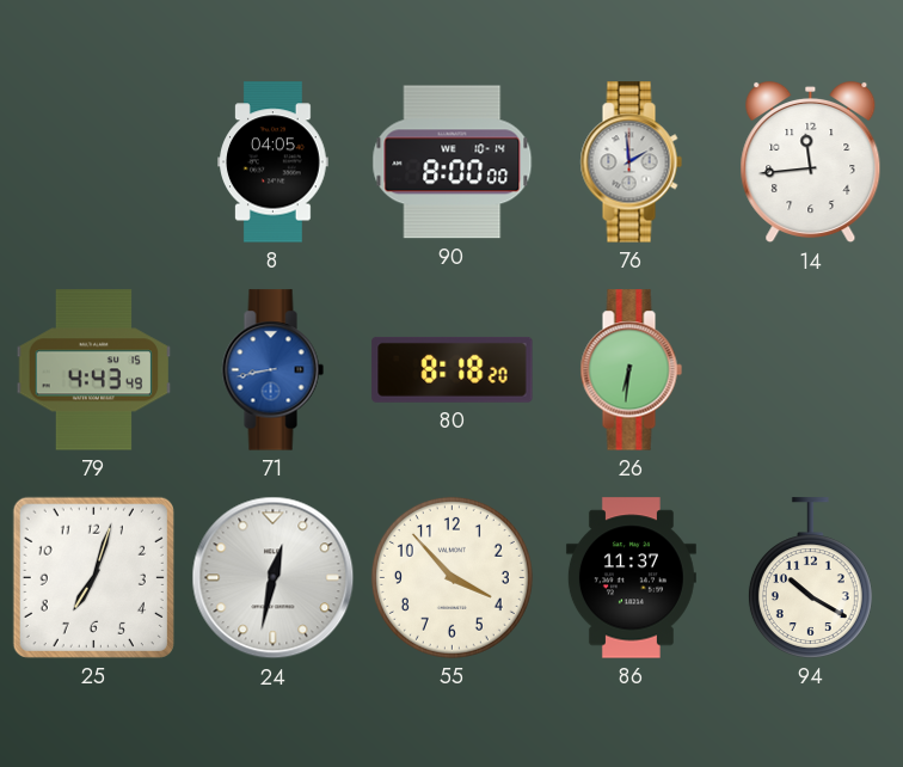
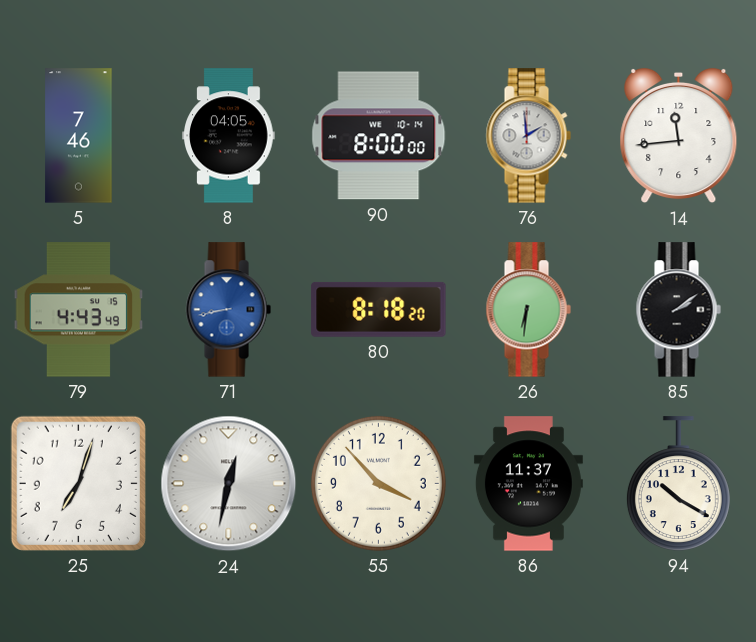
5: none -> 7:46 (79, 136)
85: none -> 2:09 (678, 310)
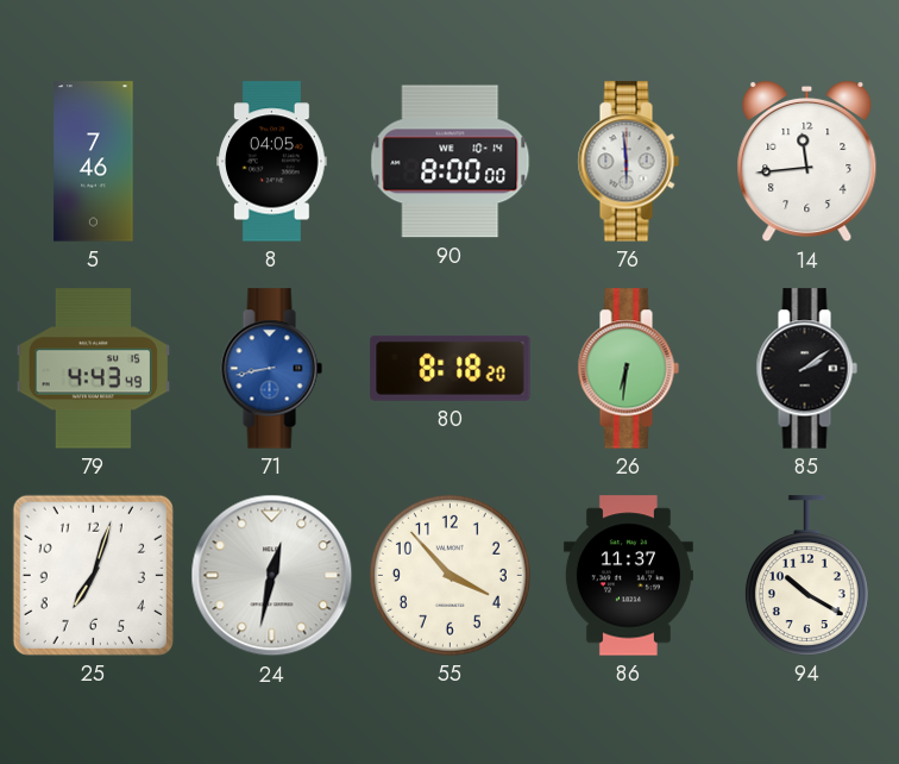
76: 1:59 -> 5:59 (628, 162)
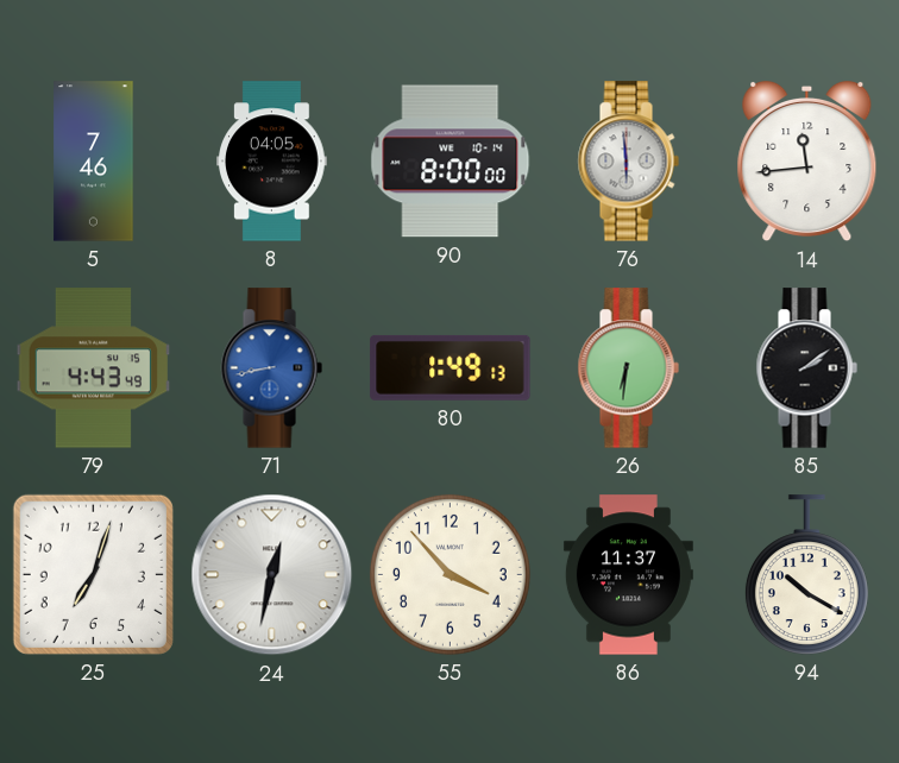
80: 8:18 -> 1:49 (451, 367)
